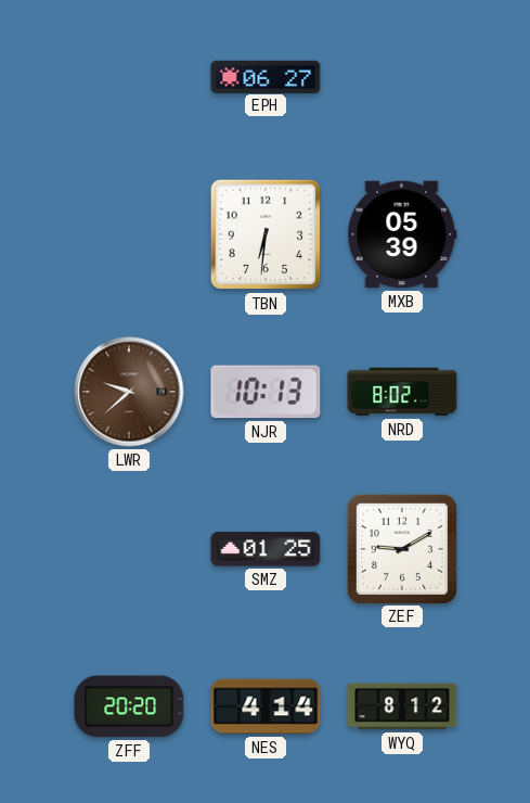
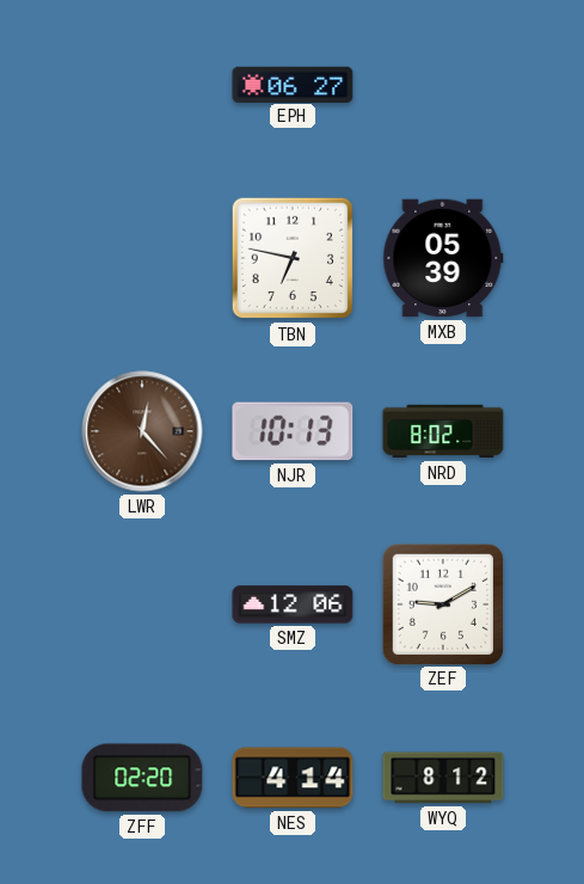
TBN: 6:31 -> 6:47 (293, 258)
LWR: 9:38 -> 12:23 (142, 431)
SMZ: 01:25 -> 12:06 (293, 604)
ZFF: 20:20 -> 02:20 (142, 778)
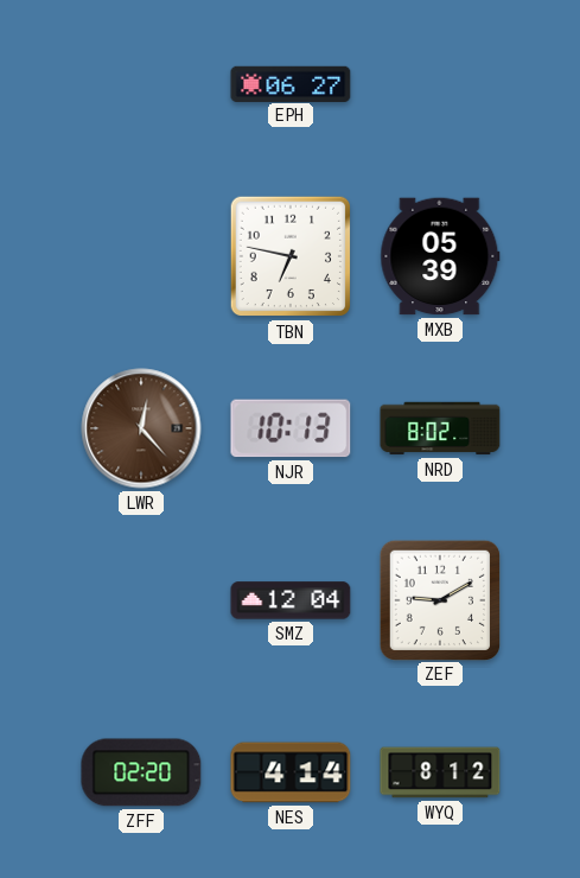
SMZ: 12:06 -> 12:04 (291, 600)
